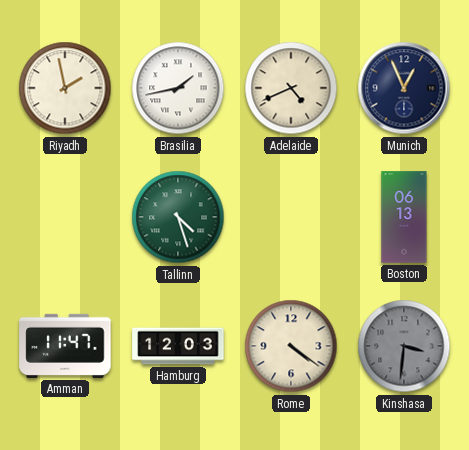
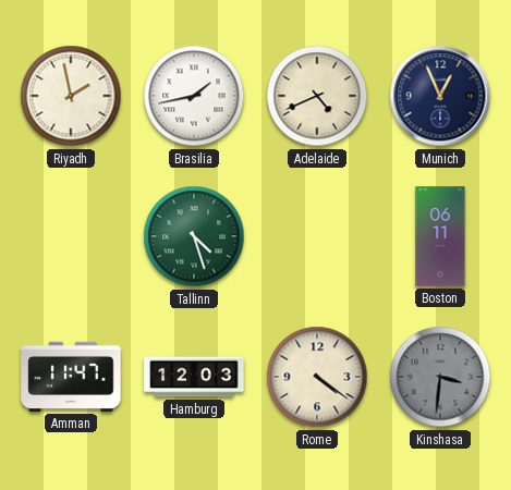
Boston: 06:13 -> 06:11 (440, 236)
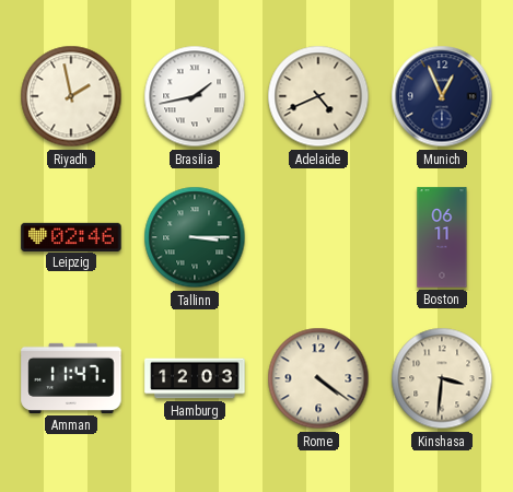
Leipzig: none -> 02:46 (71, 236)
Tallinn: 4:27 -> 3:15 (195, 237)
Kinshasa dial: grey -> cream (442, 378)
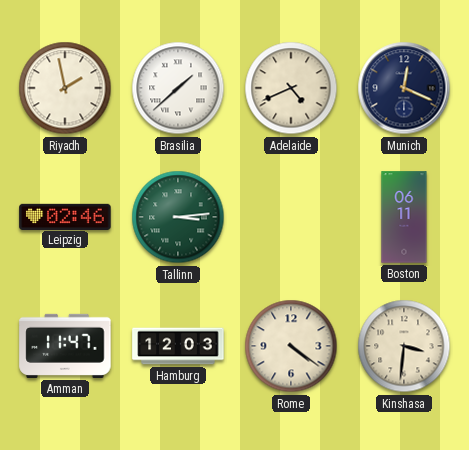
Brasilia: 1:43 -> 1:38 (178, 88)
Munich: 12:56 -> 12:19 (404, 88)
Tallinn: 3:15 -> 3:14 (178, 217)
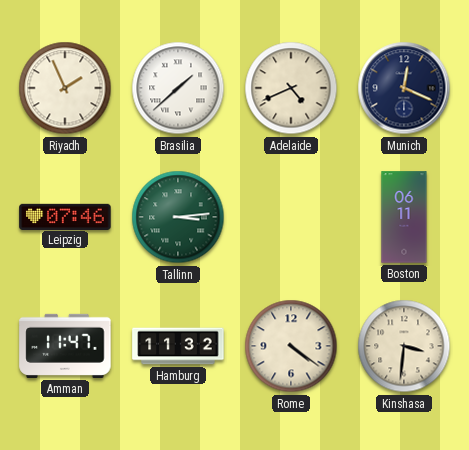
Riyadh: 1:58 -> 1:56 (65, 88)
Leipzig: 02:46 -> 07:46 (65, 216)
Hamburg: 12:03 -> 11:32 (178, 346)
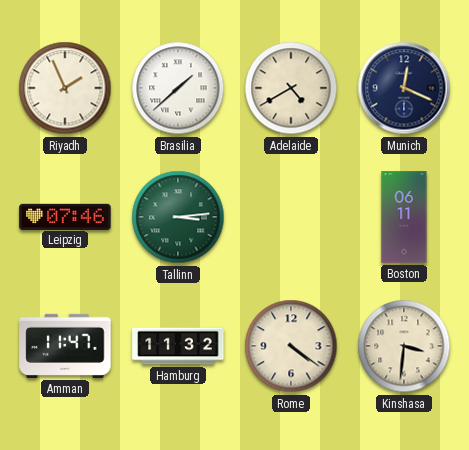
Adelaide: 4:41 -> 4:40 (291, 88)
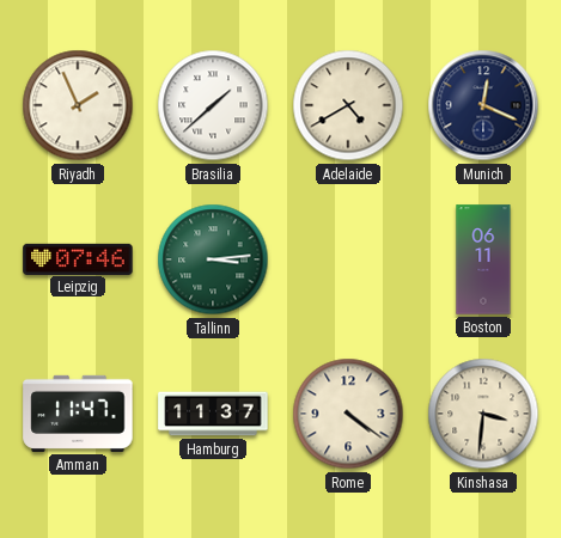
Hamburg: 11:32 -> 11:37 (213, 414)
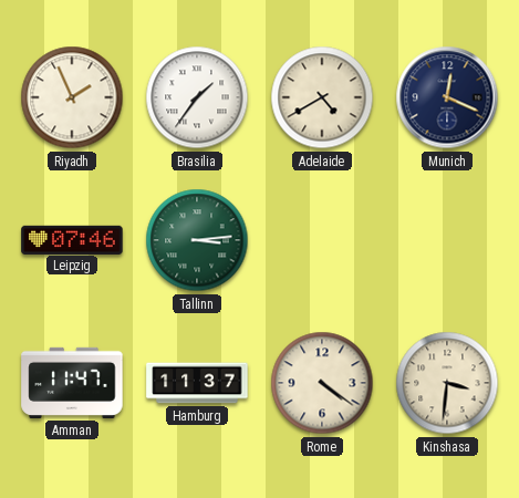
Brasilia: 1:38 -> 1:36 (197, 97)
Boston: 06:11 -> none (483, 259)
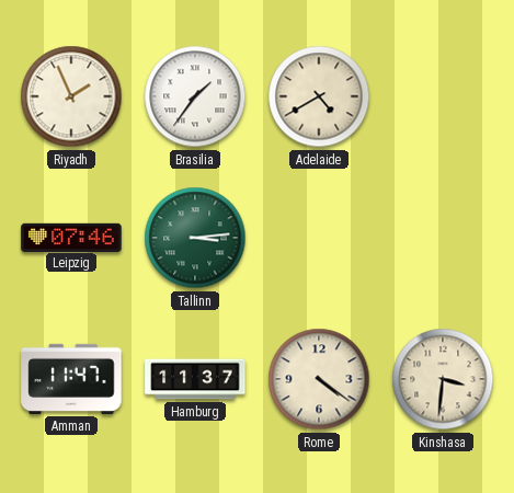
Munich: 12:19 -> none (447, 97)
